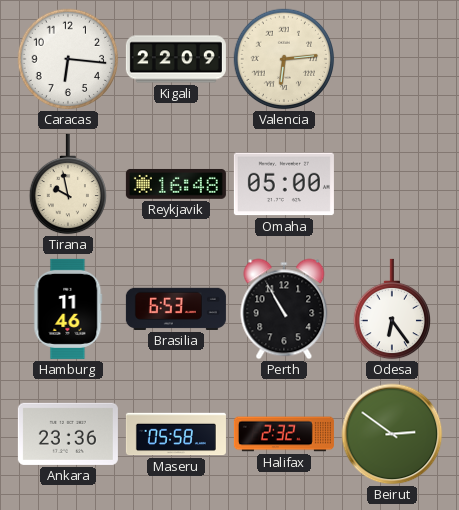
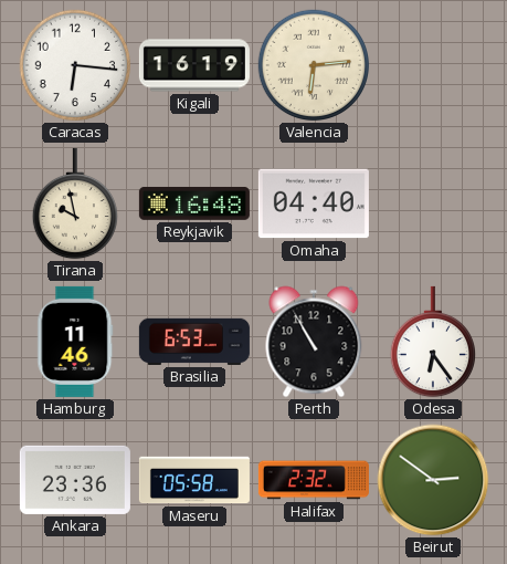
Kigali: 22:09 -> 16:19 (194, 65)
Omaha: 05:00 -> 04:40 (314, 203)
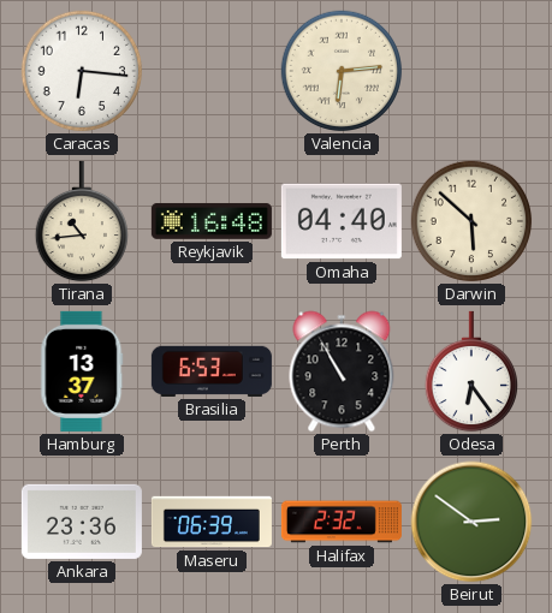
Kigali: 16:19 -> none (194, 65)
Tirana: 9:58 -> 10:44 (81, 221)
Darwin: none -> 5:52 (471, 221)
Hamburg: 11:46 -> 13:37 (82, 371)
Maseru: 05:58 -> 06:39 (212, 522)
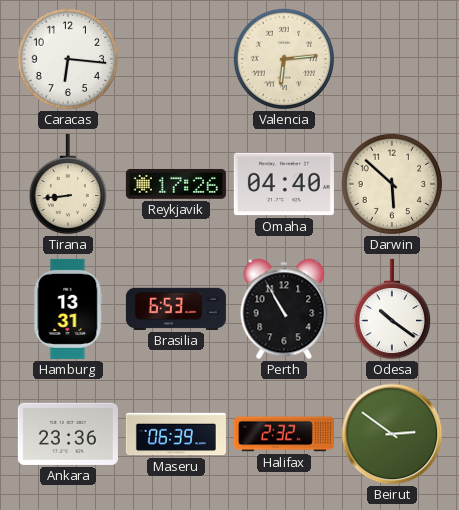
Tirana: 10:44 -> 8:44 (67, 184)
Reykjavik: 16:48 -> 17:26 (176, 184)
Hamburg: 13:37 -> 13:31 (68, 309)
Odesa: 6:24 -> 10:21 (391, 309)
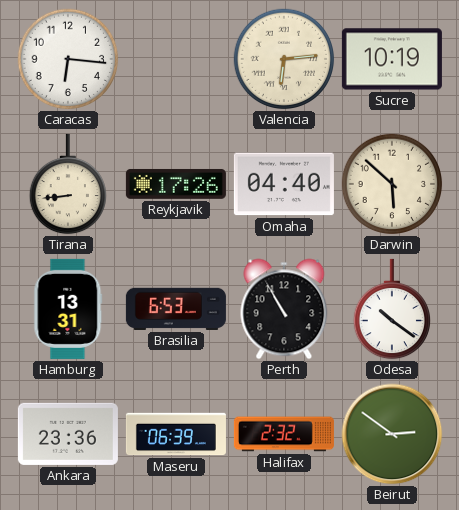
Sucre: none -> 10:19 (392, 59)
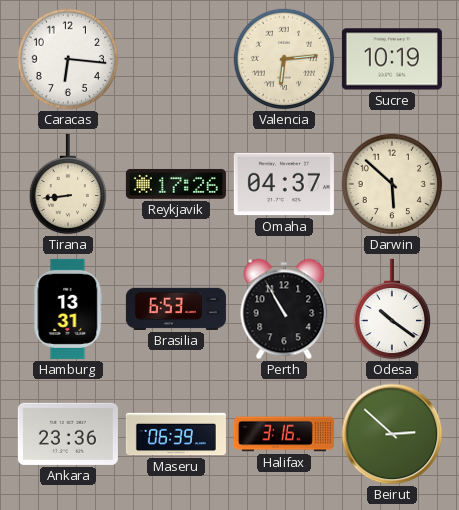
Omaha: 04:40 -> 04:37 (284, 184)
Halifax: 2:32 -> 3:16 (284, 434)
Beirut: 2:51 -> 2:52 (392, 434)
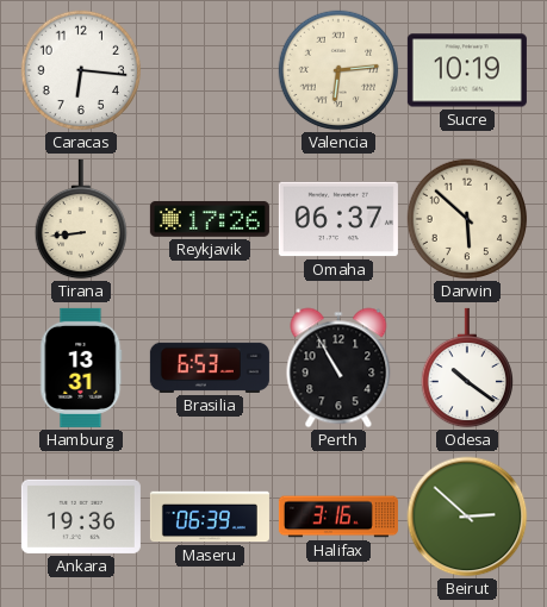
Omaha: 04:37 -> 06:37 (338, 219)
Ankara: 23:36 -> 19:36 (81, 517)
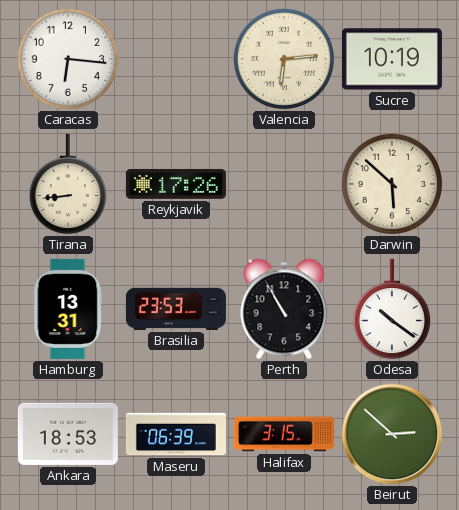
Omaha: 06:37 -> none (338, 219)
Brasilia: 6:53 -> 23:53 (176, 309)
Ankara: 19:36 -> 18:53 (68, 434)
Halifax: 3:16 -> 3:15 (284, 434)
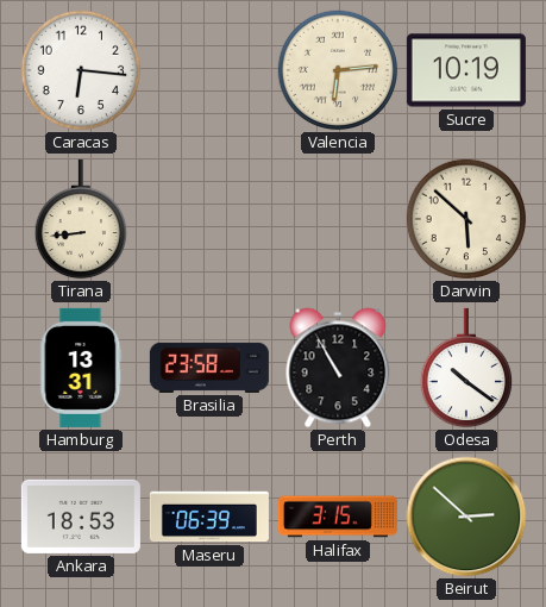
Reykjavik: 17:26 -> none (176, 184)
Brasilia: 23:53 -> 23:58 (209, 368)
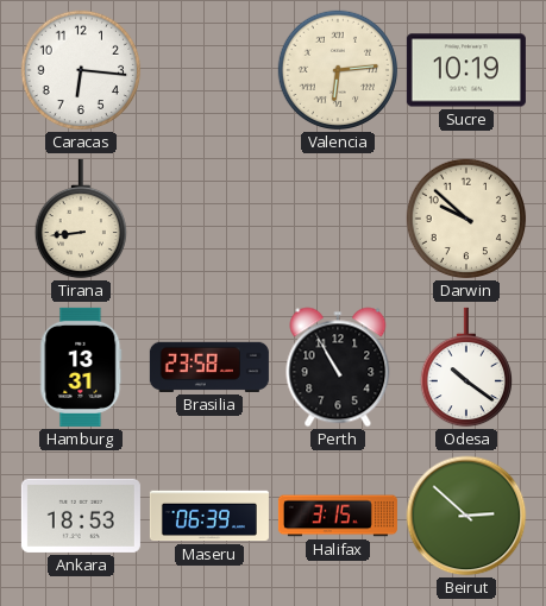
Darwin: 5:52 -> 9:52 (466, 219)
